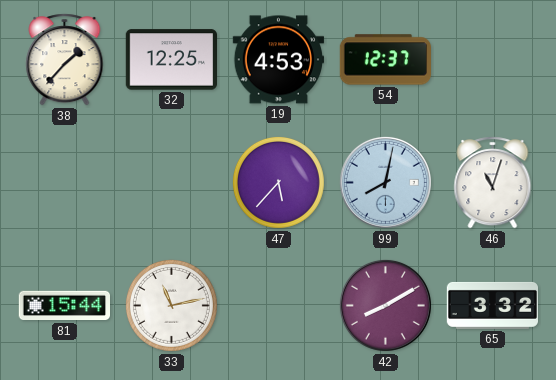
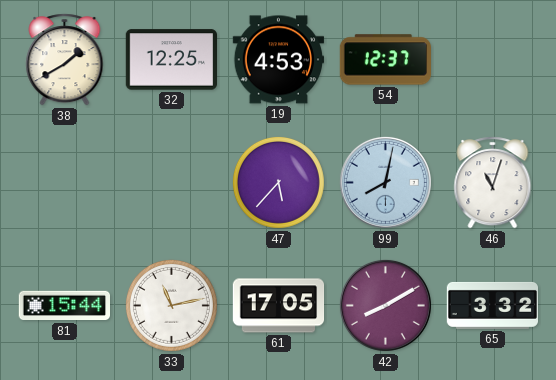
38: 1:37 -> 1:40 (65, 60)
61: none -> 17:05 (279, 306)
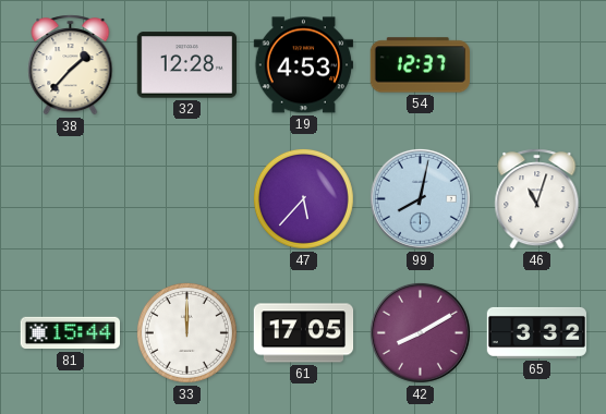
38: 1:40 -> 1:37 (71, 65)
32: 12:25 -> 12:28 (186, 65)
33: 11:13 -> 12:00 (186, 332)
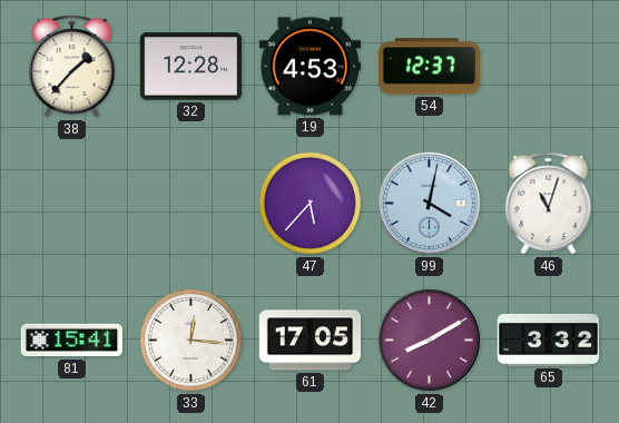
99: 8:02 -> 4:02 (429, 203)
81: 15:44 -> 15:41 (72, 341)
33: 12:00 -> 12:16 (190, 340)
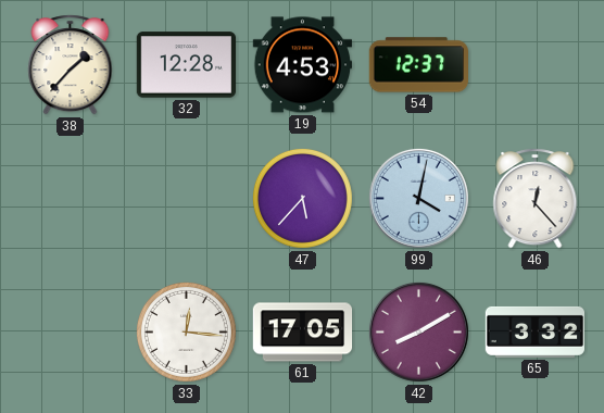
46: 11:03 -> 12:23 (536, 199)
81: 15:41 -> none (72, 341)
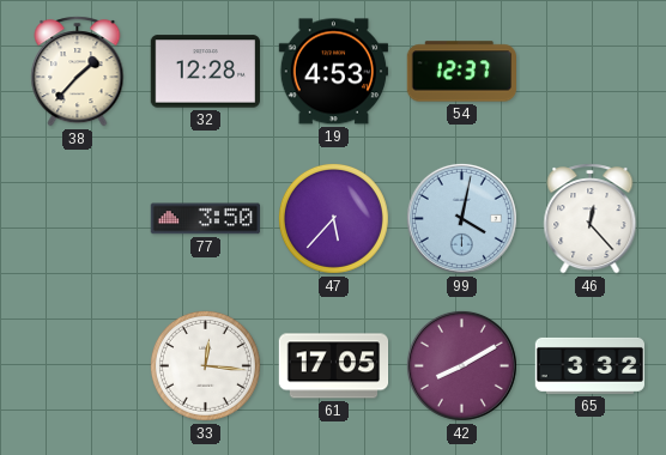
77: none -> 3:50 (205, 219)
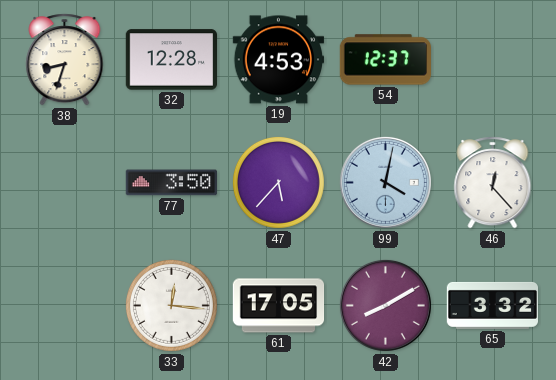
38: 1:37 -> 8:33 (65, 60)
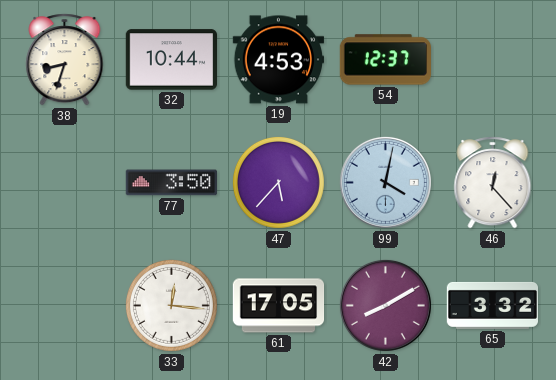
32: 12:28 -> 10:44 (171, 60)
